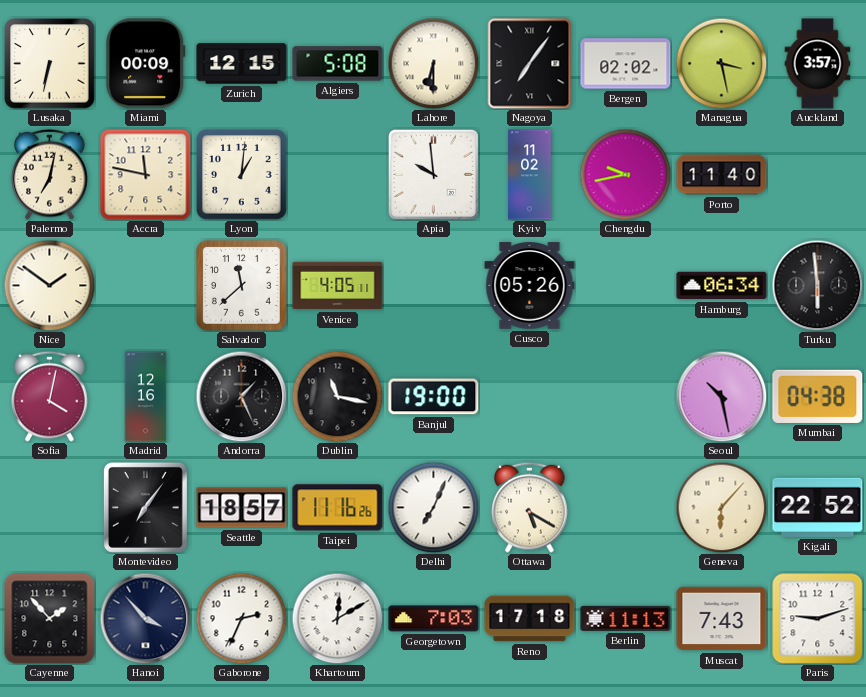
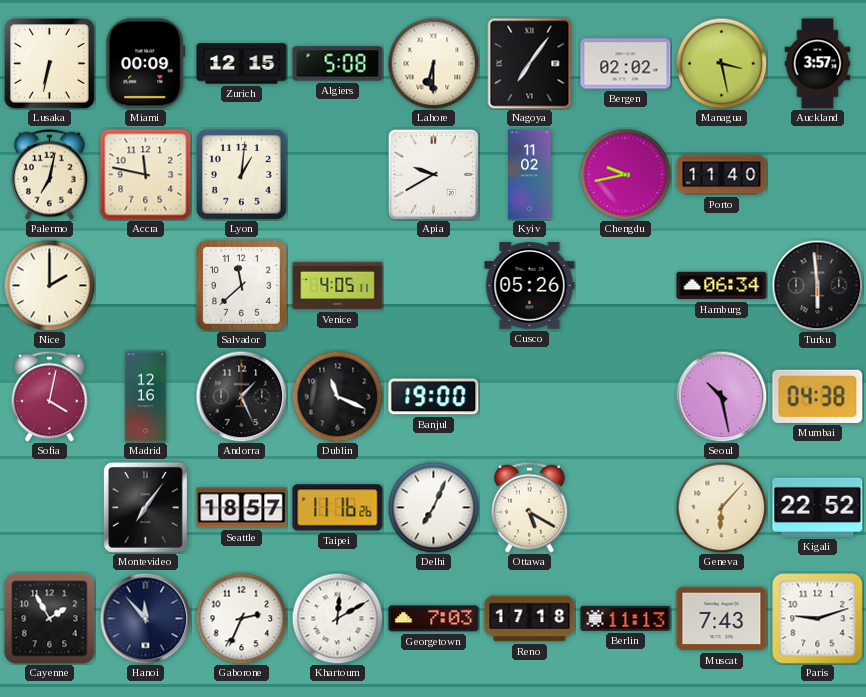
Apia: 9:59 -> 9:40 (433, 174)
Nice: 1:51 -> 2:00 (49, 285)
Dublin: 11:17 -> 11:19 (337, 396)
Cayenne: 1:53 -> 1:55 (50, 619)
Hanoi: 3:53 -> 11:53 (145, 618)
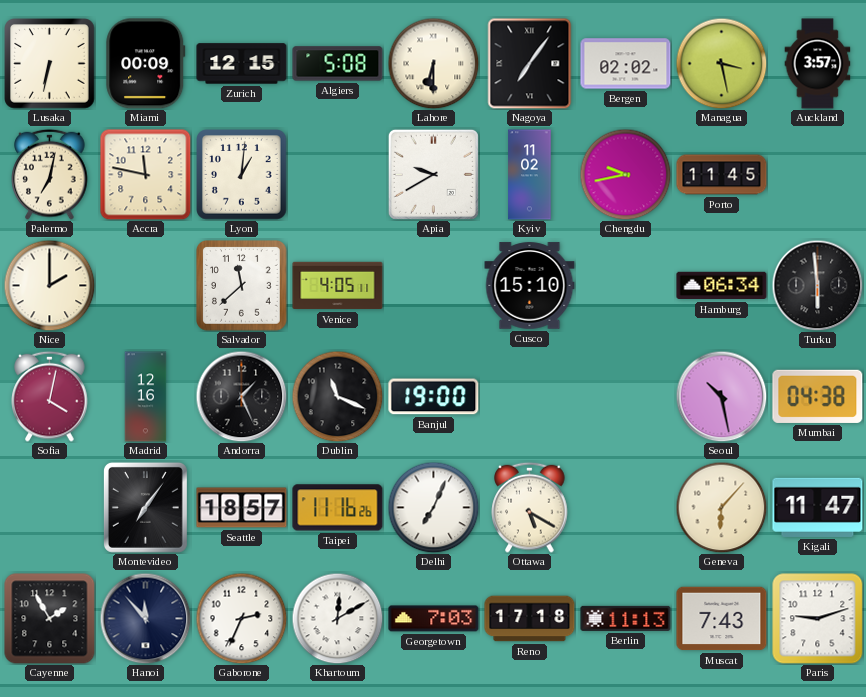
Porto: 11:40 -> 11:45 (722, 175)
Cusco: 05:26 -> 15:10 (530, 286)
Kigali: 22:52 -> 11:47 (818, 507)
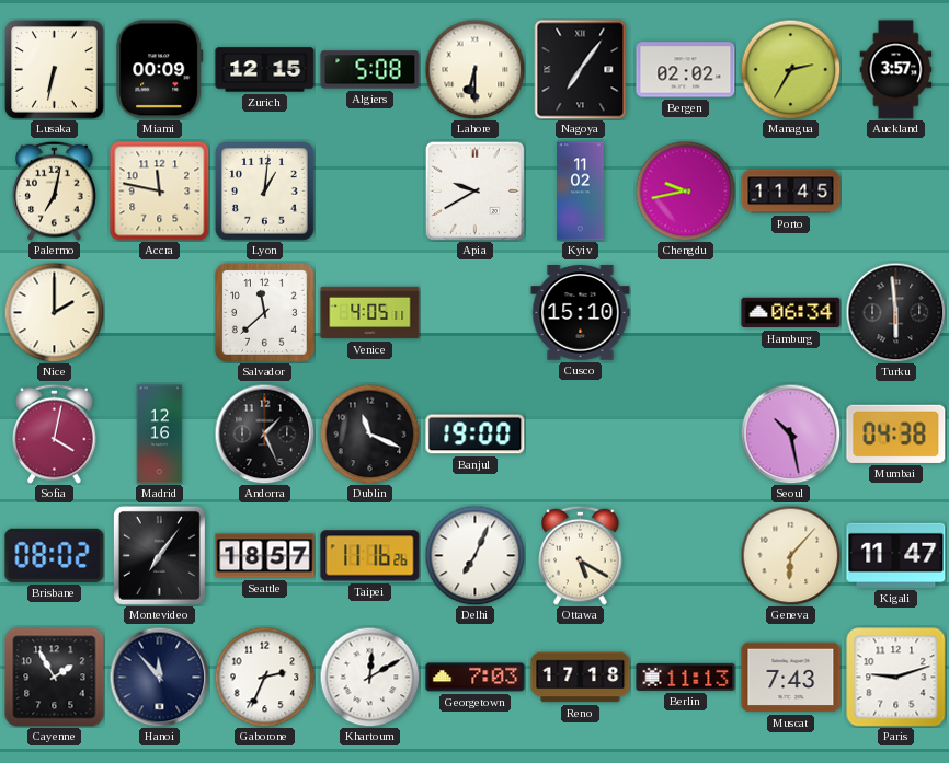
Managua: 3:28 -> 2:35 (790, 69)
Brisbane: none -> 08:02 (55, 555)
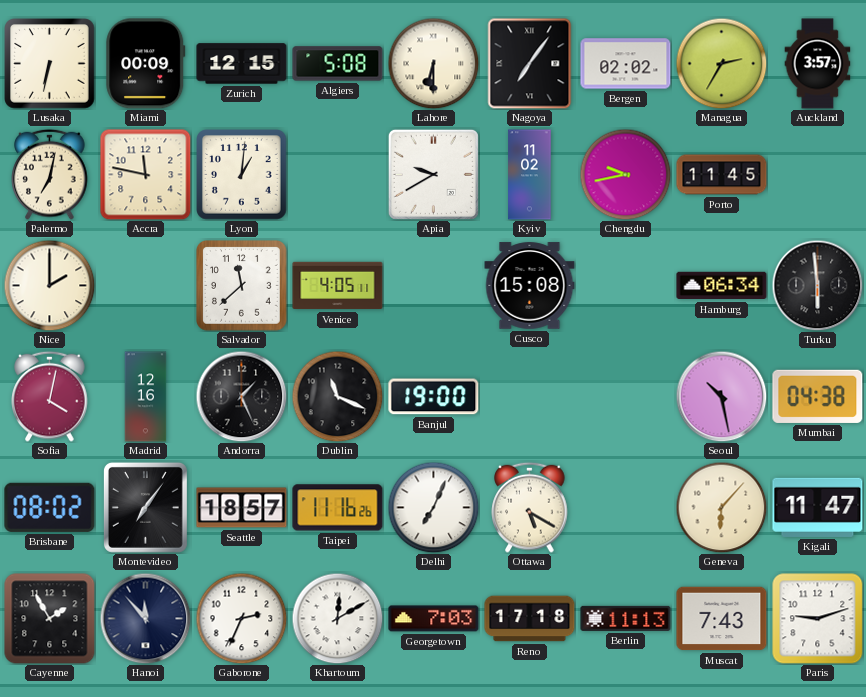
Cusco: 15:10 -> 15:08 (530, 286)
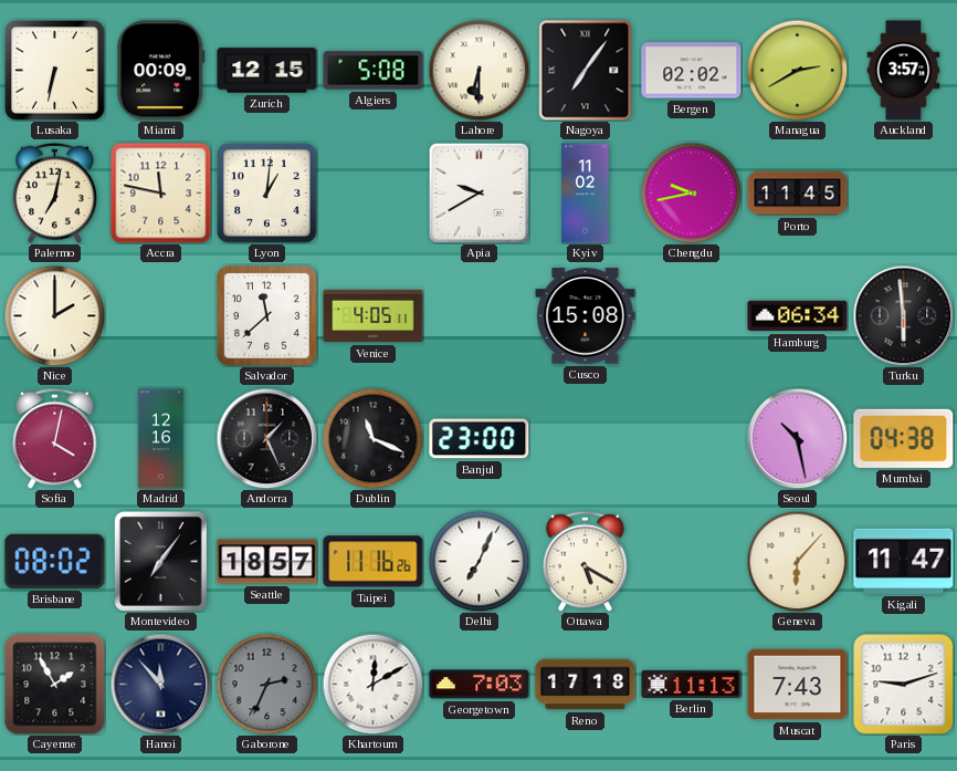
Managua: 2:35 -> 2:40 (797, 70)
Banjul: 19:00 -> 23:00 (480, 439)
Gaborone dial: white -> grey (266, 684)
